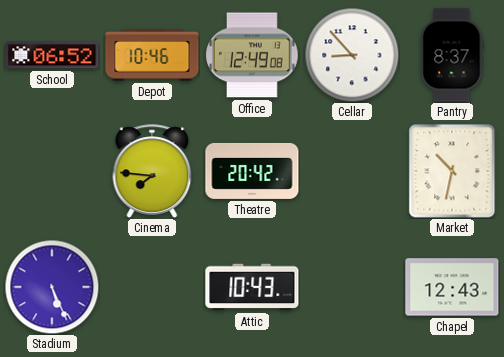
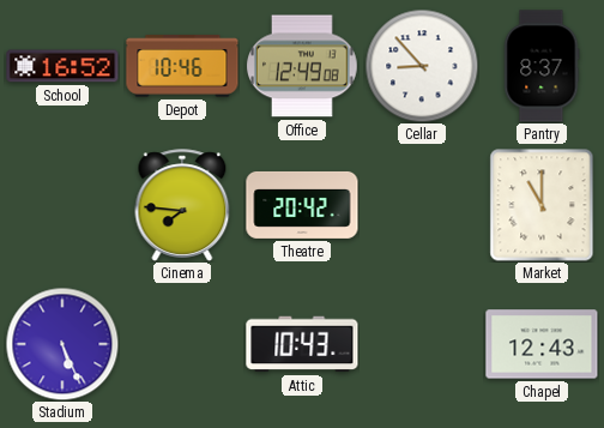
School: 06:52 -> 16:52 (62, 66)
Market: 10:32 -> 11:00 (542, 205)
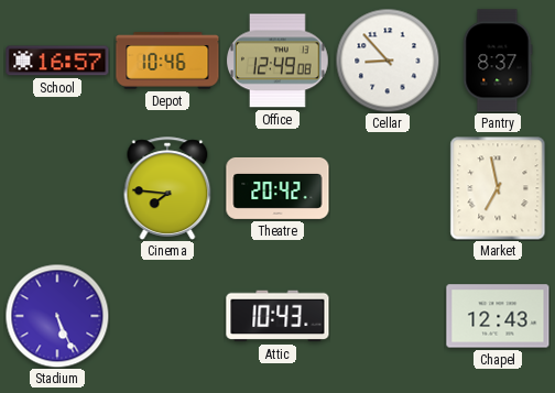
School: 16:52 -> 16:57 (57, 61)
Market: 11:00 -> 6:58 (498, 188)
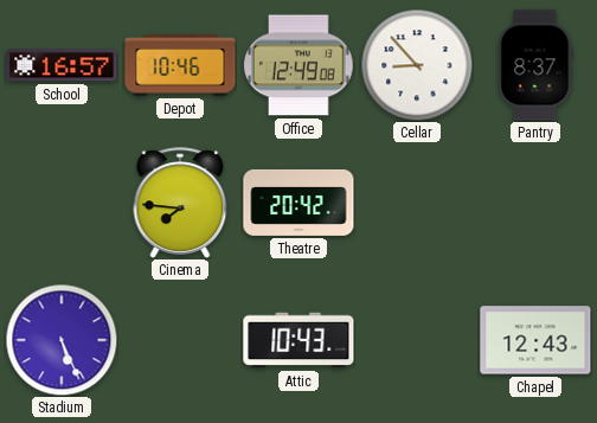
Market: 6:58 -> none (498, 188)
